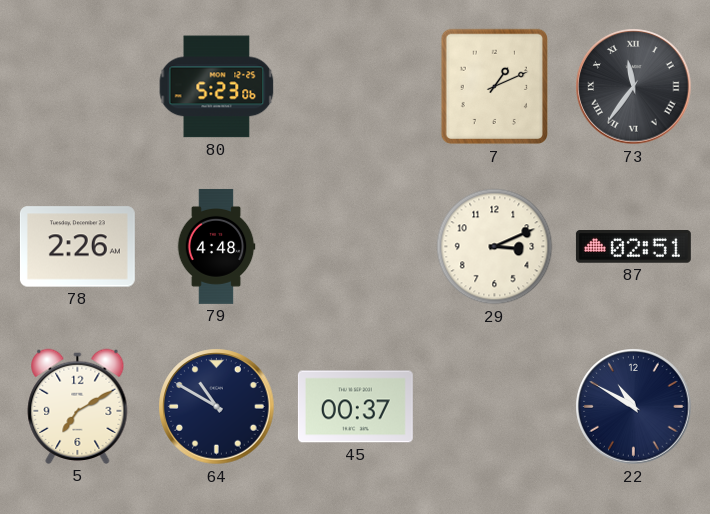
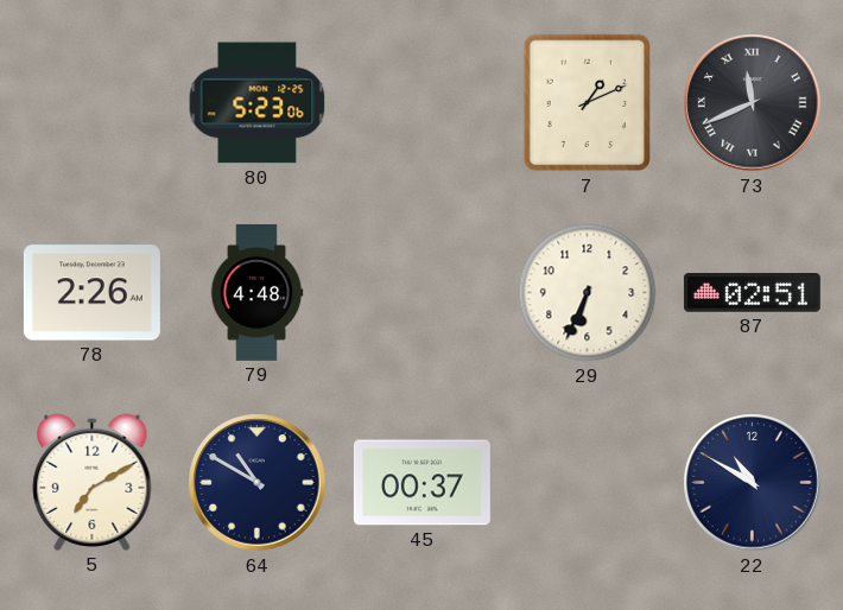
73: 11:36 -> 11:41 (753, 103)
29: 3:11 -> 6:34 (588, 293)
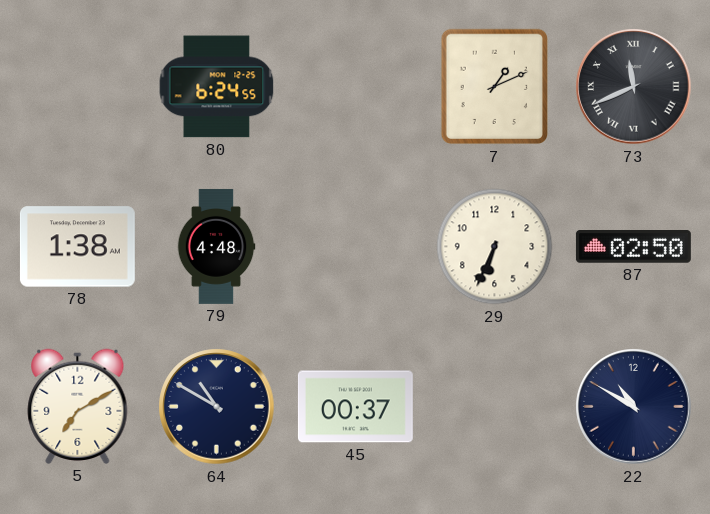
80: 5:23 -> 6:24 (217, 87)
78: 2:26 -> 1:38 (77, 247)
87: 02:51 -> 02:50 (633, 247)
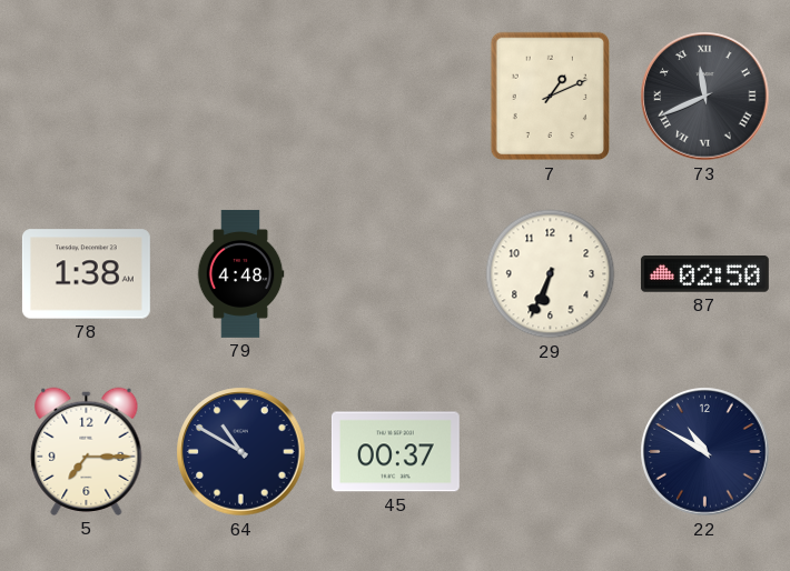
80: 6:24 -> none (217, 87)
5: 7:10 -> 7:15 (87, 451)
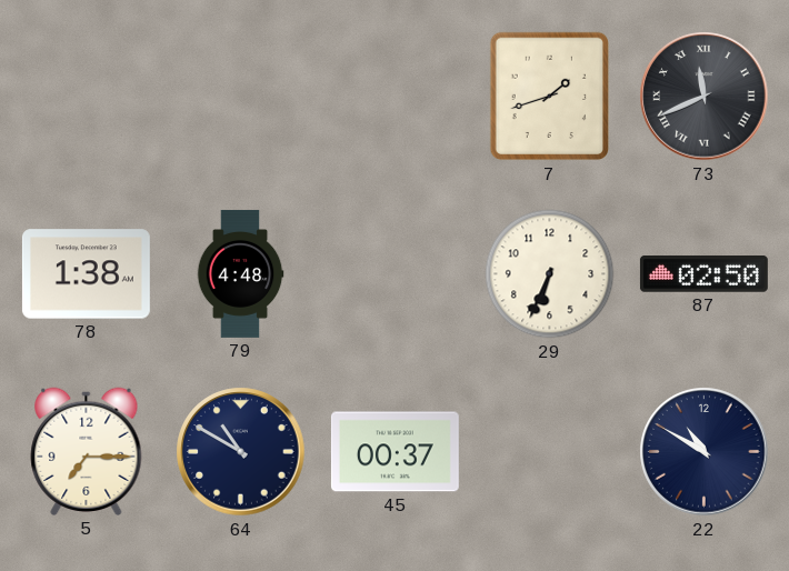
7: 1:11 -> 1:42 (549, 97)
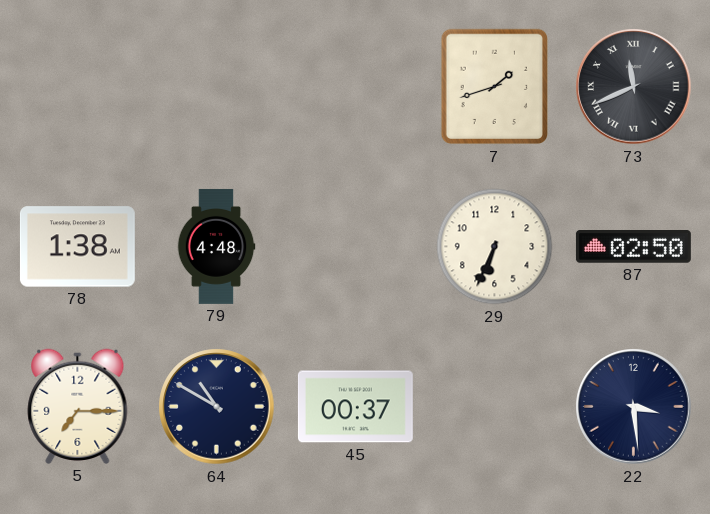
22: 10:50 -> 3:29 (634, 407)
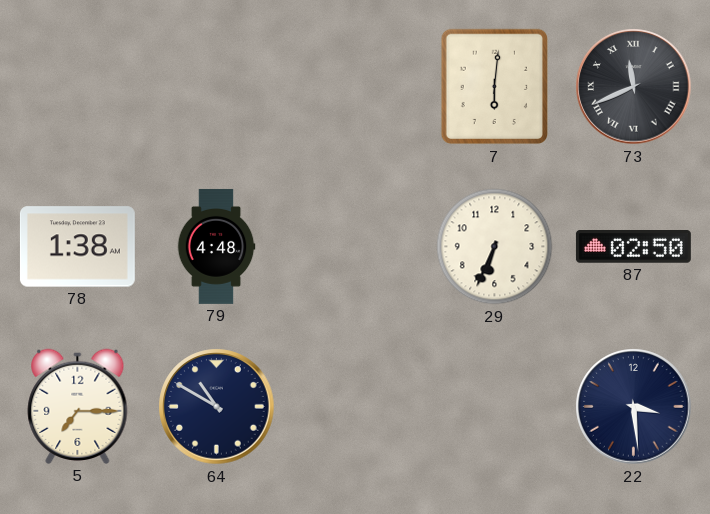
7: 1:42 -> 6:01 (494, 87)
45: 00:37 -> none (355, 407)
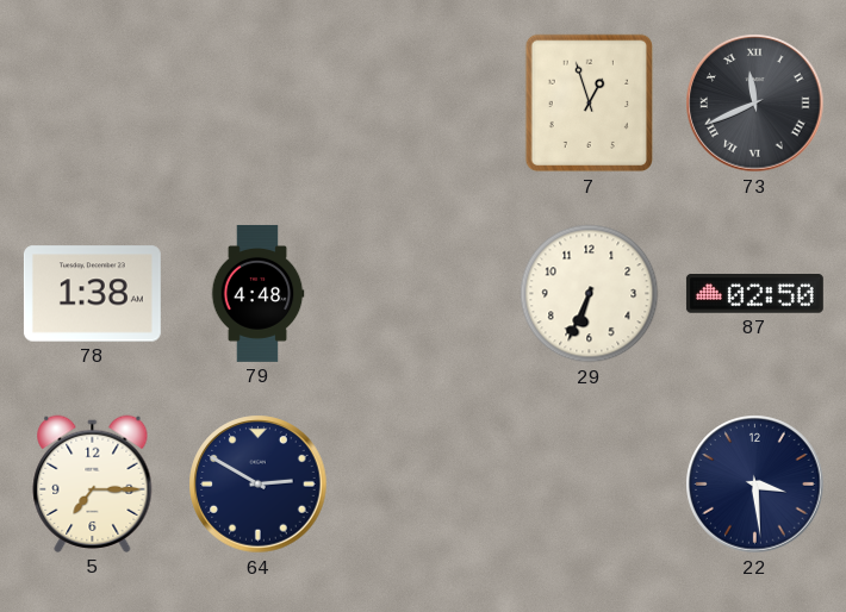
7: 6:01 -> 12:57 (589, 104)
64: 10:50 -> 2:50 (259, 485)
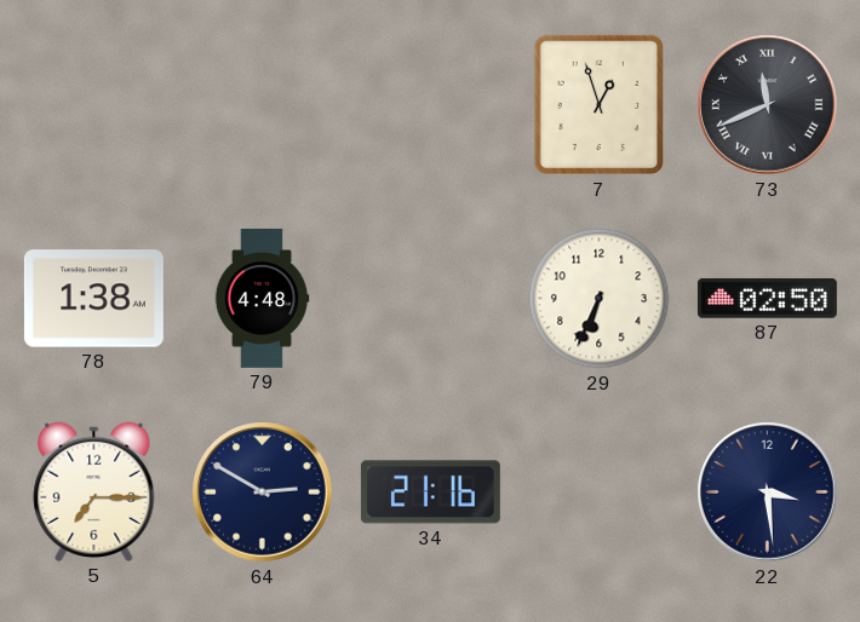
34: none -> 21:16 (430, 493)
